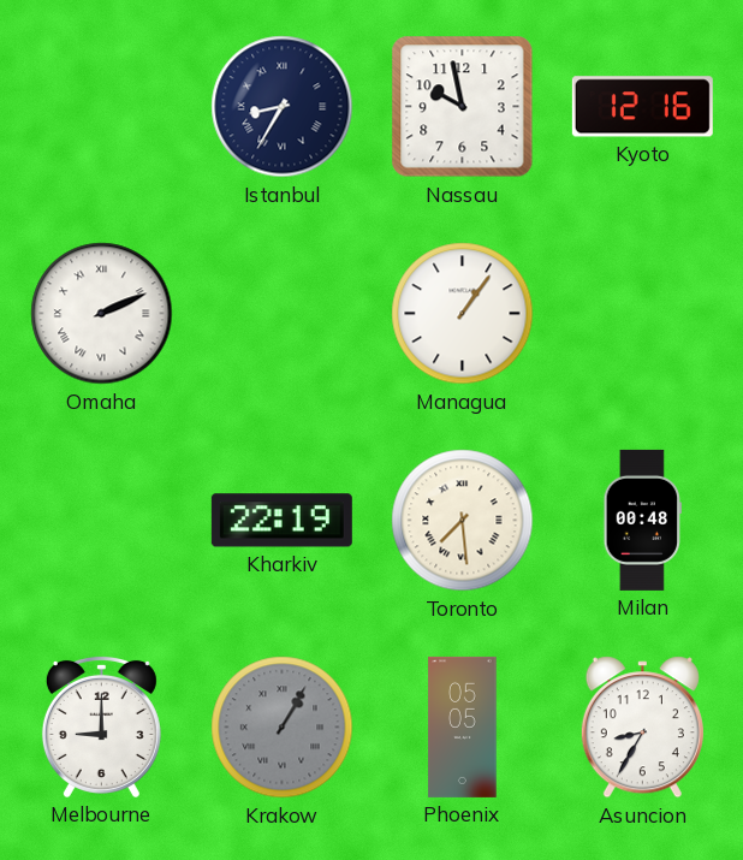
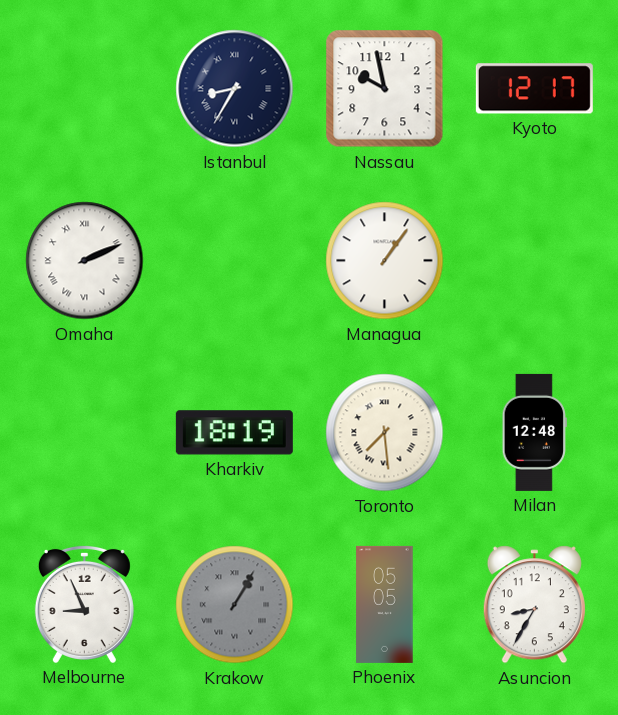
Kyoto: 12:16 -> 12:17 (534, 89)
Kharkiv: 22:19 -> 18:19 (234, 433)
Milan: 00:48 -> 12:48 (534, 432)
Melbourne: 9:00 -> 8:56 (84, 604)
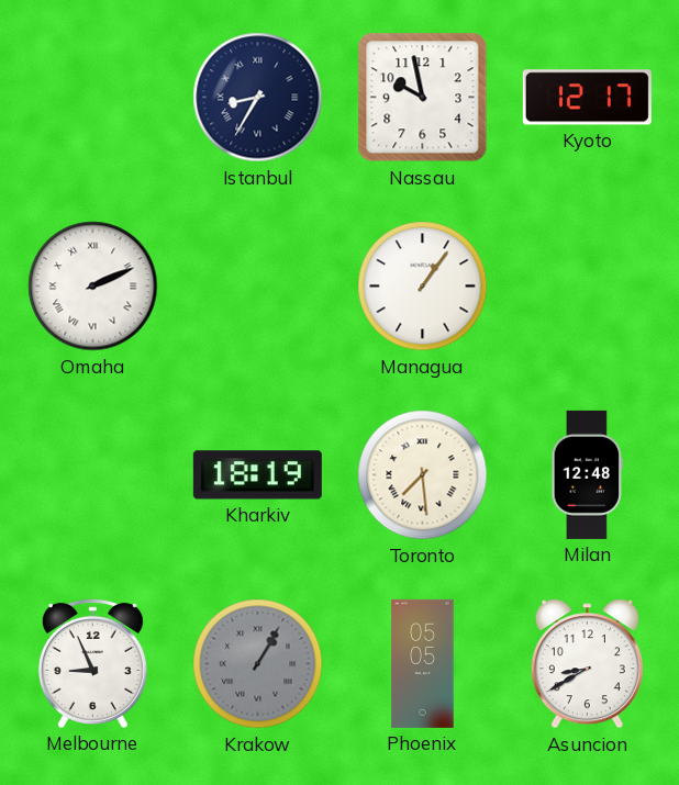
Asuncion: 8:35 -> 8:40 (587, 664)
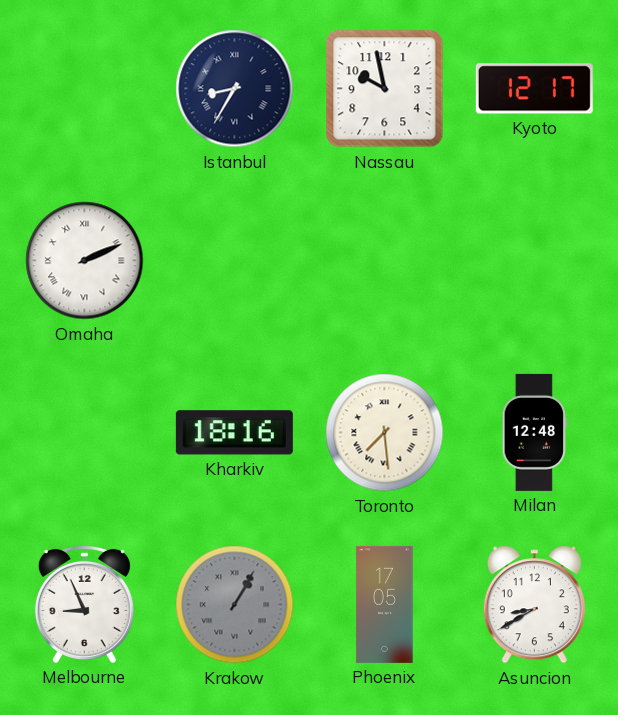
Managua: 1:06 -> none (423, 287)
Kharkiv: 18:19 -> 18:16 (234, 433)
Phoenix: 05:05 -> 17:05 (385, 604)
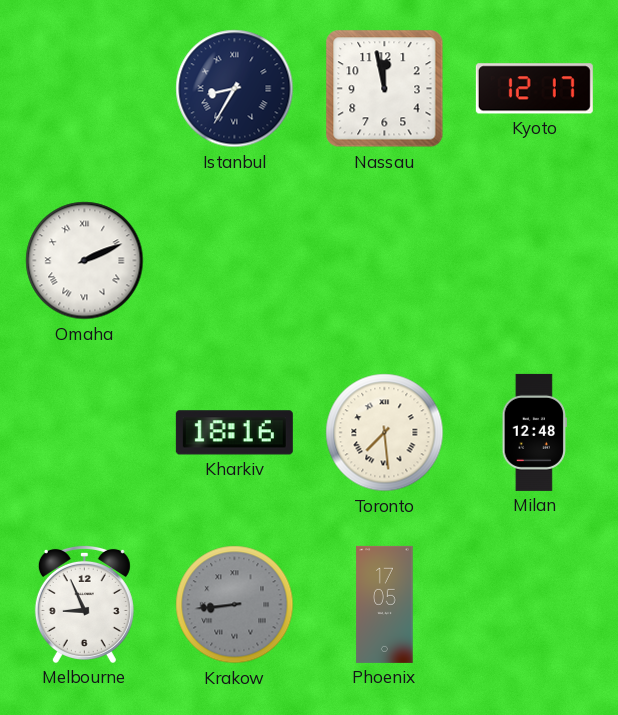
Nassau: 9:58 -> 11:58 (385, 89)
Krakow: 1:05 -> 8:44 (235, 605)
Asuncion: 8:40 -> none (534, 605)
